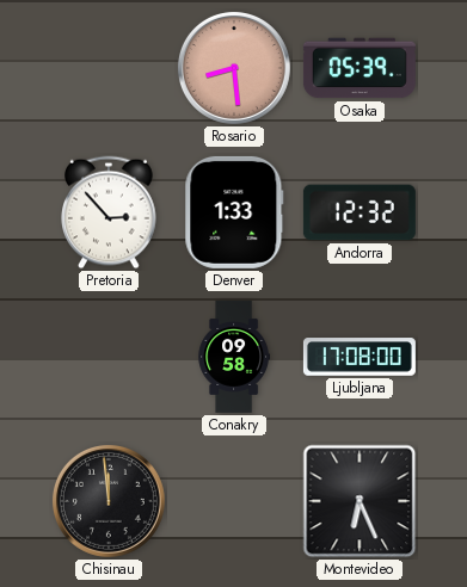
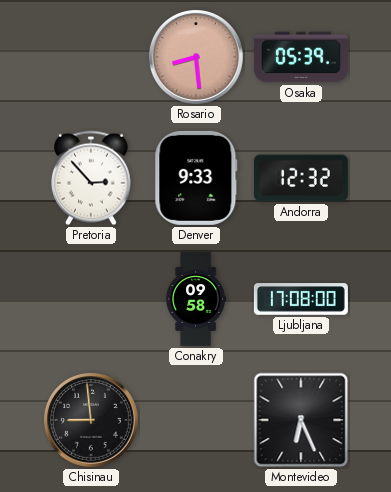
Denver: 1:33 -> 9:33 (196, 178)
Chisinau: 11:59 -> 8:59 (91, 420)
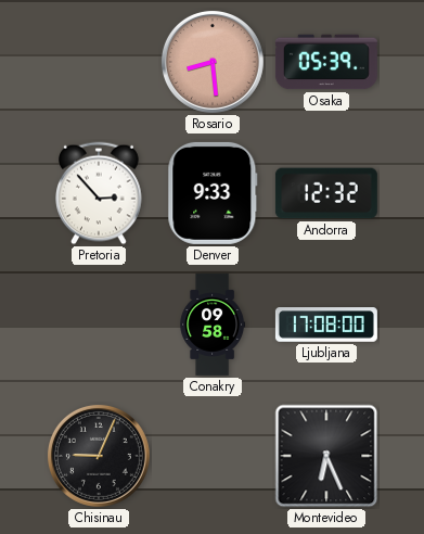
Chisinau: 8:59 -> 9:04 (99, 456)
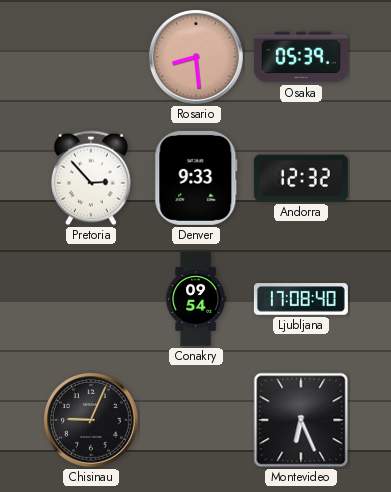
Conakry: 09:58 -> 09:54 (196, 299)
Ljubljana: 17:08:00 -> 17:08:40 (301, 299)
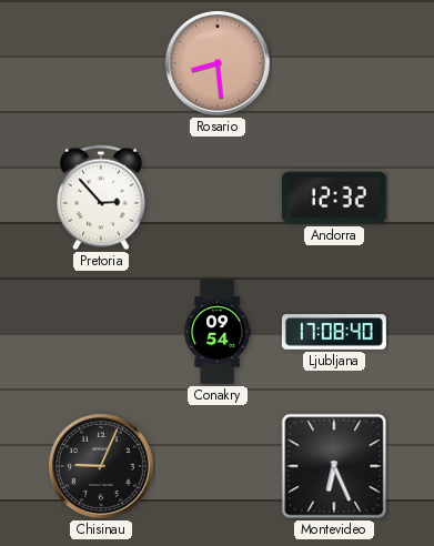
Osaka: 05:39 -> none (301, 57)
Denver: 9:33 -> none (196, 178)
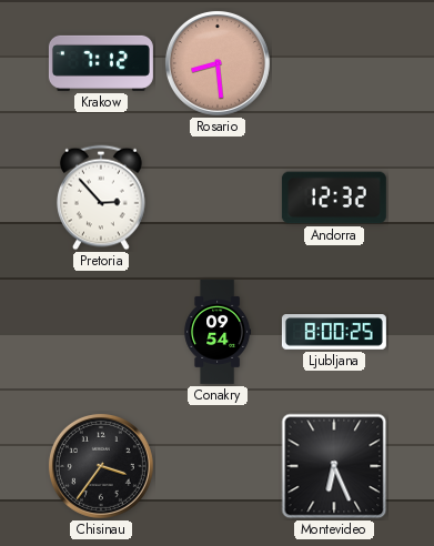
Krakow: none -> 7:12 (101, 63)
Ljubljana: 17:08 -> 8:00 (334, 332)
Chisinau: 9:04 -> 3:36 (101, 466)
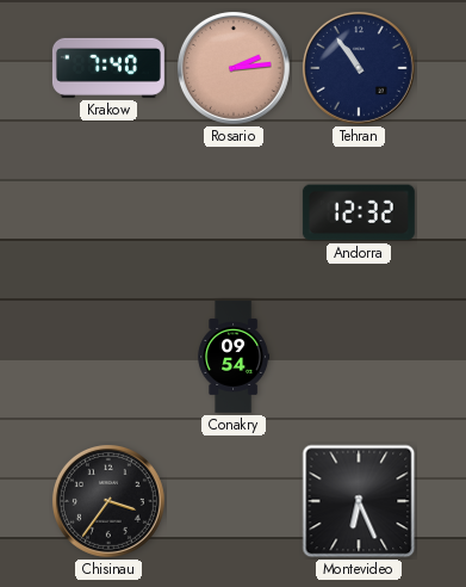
Krakow: 7:12 -> 7:40 (108, 68)
Rosario: 8:29 -> 2:14 (234, 68)
Tehran: none -> 10:54 (359, 68)
Pretoria: 2:53 -> none (102, 198)
Ljubljana: 8:00 -> none (334, 332)
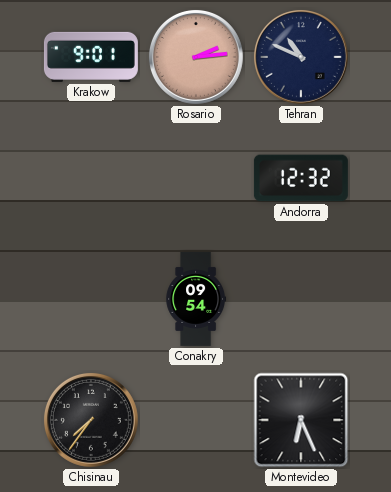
Krakow: 7:40 -> 9:01 (91, 57)
Tehran: 10:54 -> 10:49 (301, 57)
Chisinau: 3:36 -> 7:36 (91, 420)
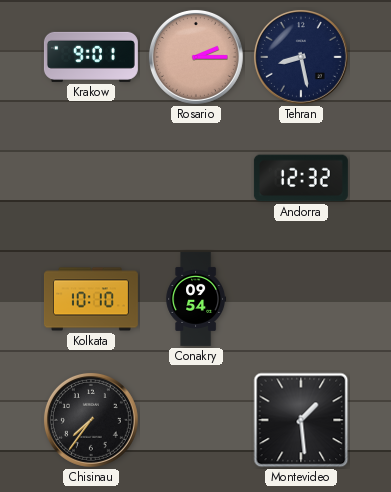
Rosario: 2:14 -> 2:15 (196, 57)
Tehran: 10:49 -> 8:28 (301, 57)
Kolkata: none -> 10:10 (91, 299)
Montevideo: 6:26 -> 1:29 (301, 420)
